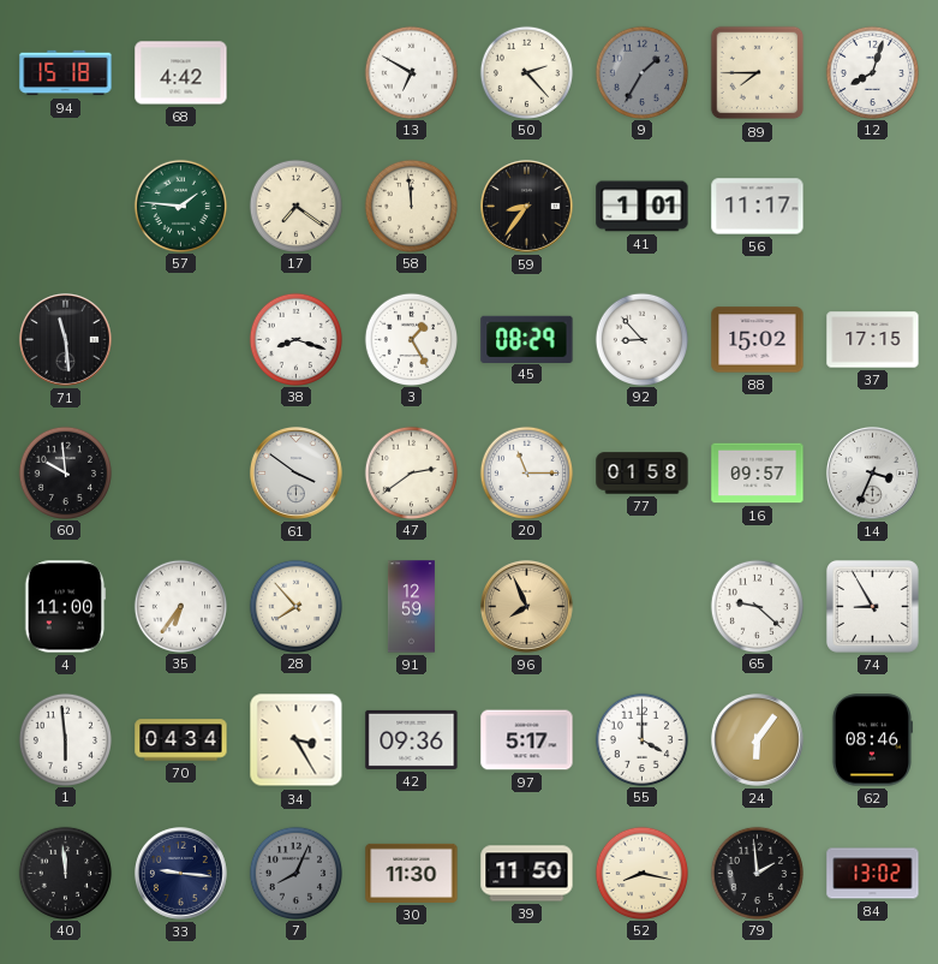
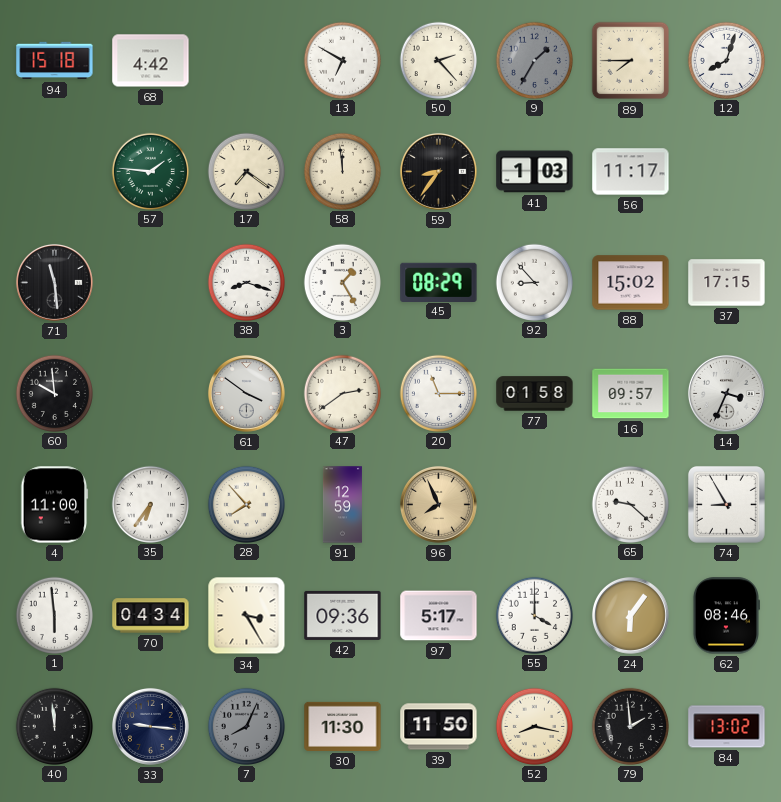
41: 1:01 -> 1:03 (535, 172)
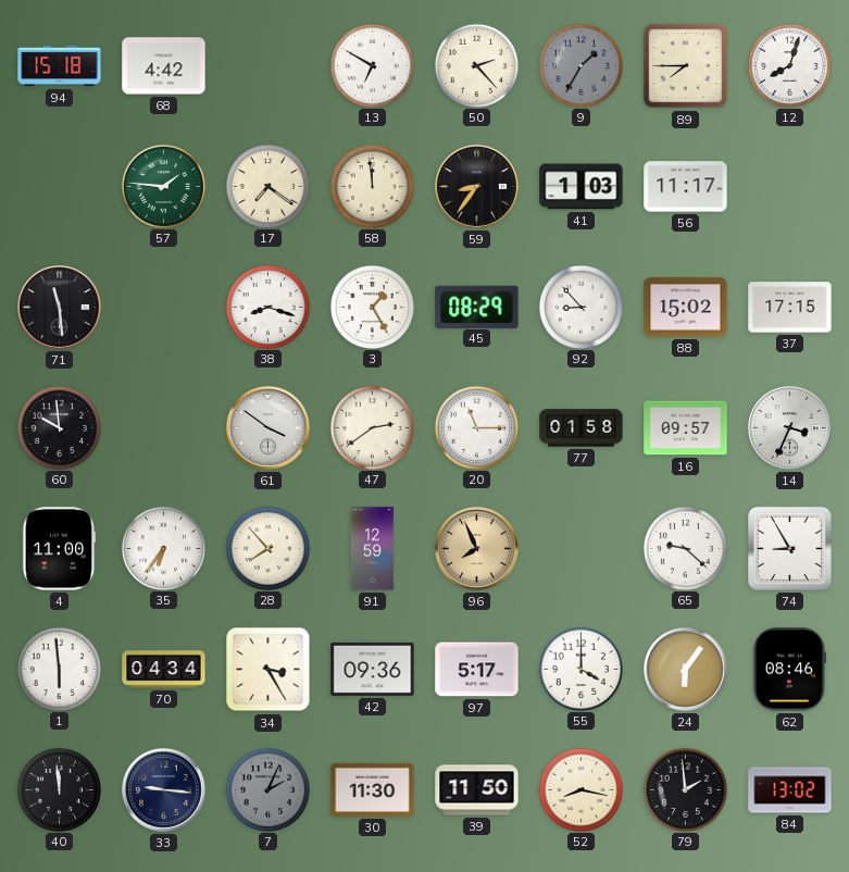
7: 8:04 -> 2:04 (267, 789)
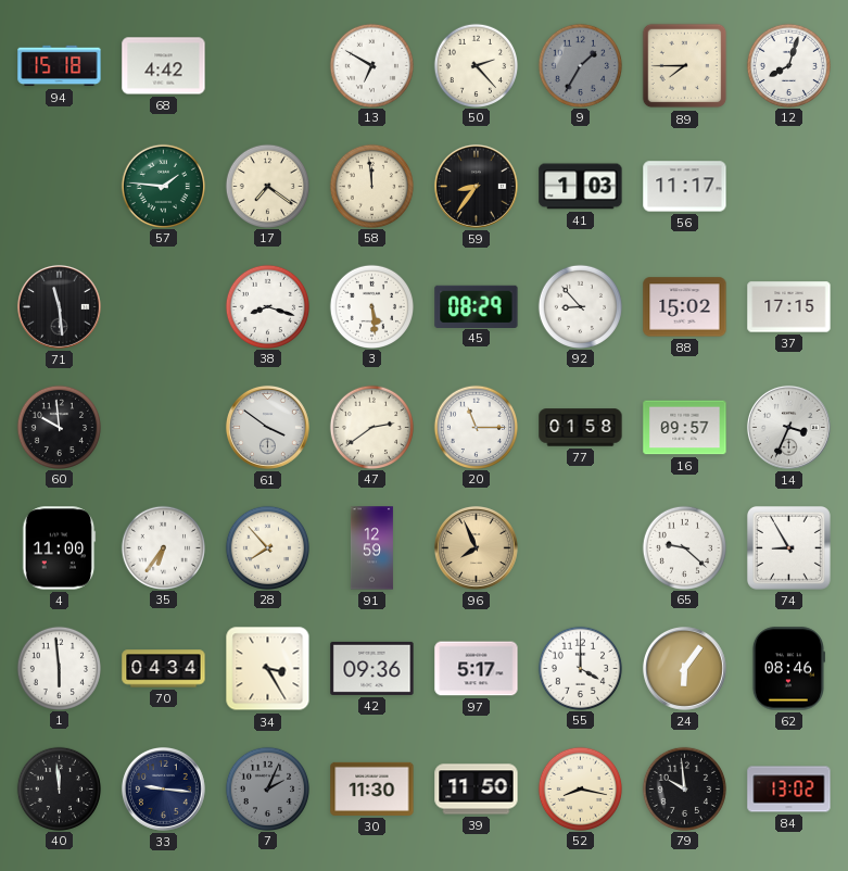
3: 1:25 -> 5:29 (371, 306)
79: 1:59 -> 9:59 (684, 788)
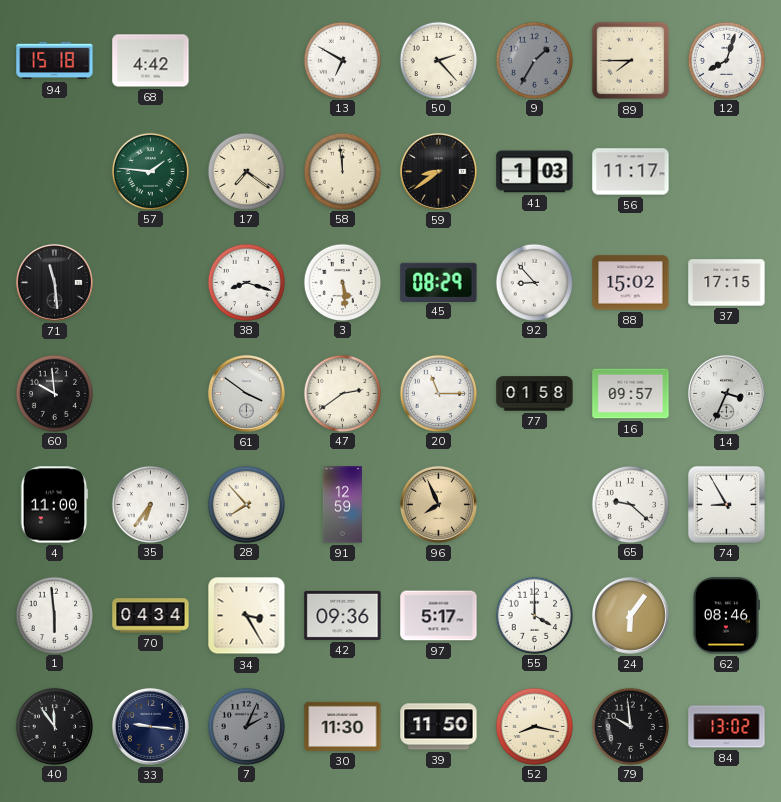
59: 8:36 -> 8:39 (438, 171)
40: 11:59 -> 11:54 (54, 726)
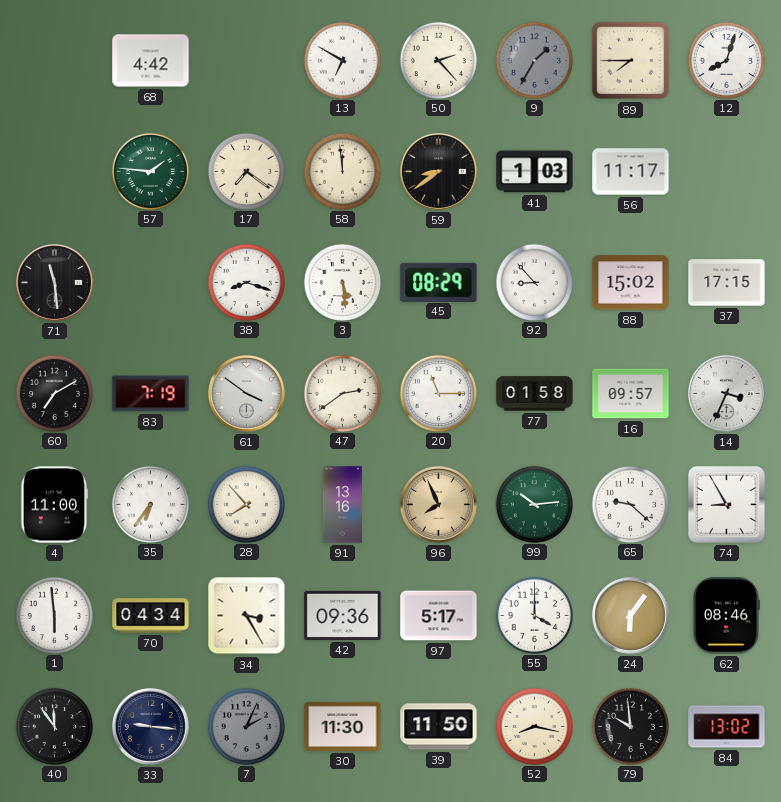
94: 15:18 -> none (55, 61)
60: 9:59 -> 7:10 (54, 393)
83: none -> 7:19 (151, 394)
91: 12:59 -> 13:16 (342, 505)
99: none -> 10:14 (534, 504)
